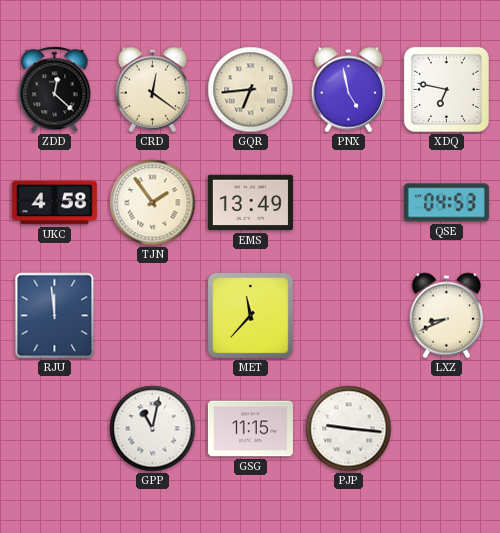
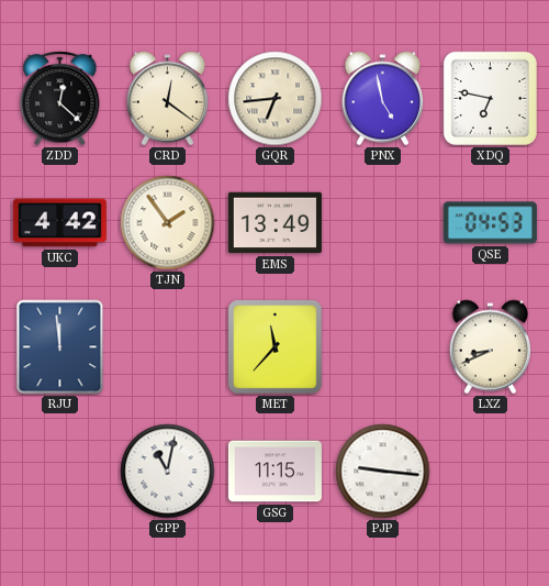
UKC: 4:58 -> 4:42 (59, 223)
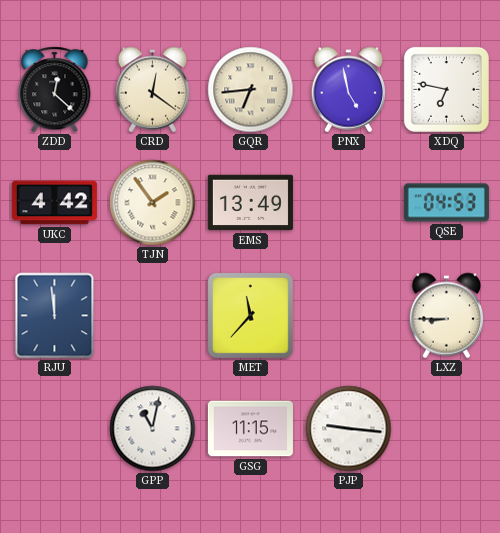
LXZ: 8:41 -> 8:45 (446, 316)
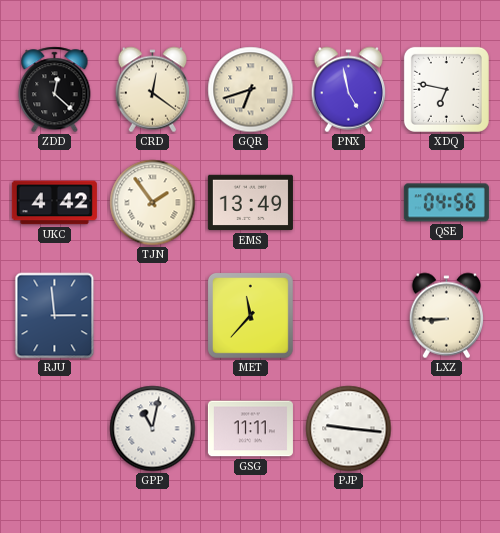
GQR: 6:44 -> 6:42 (251, 90)
QSE: 04:53 -> 04:56 (446, 203)
RJU: 11:59 -> 2:59 (55, 316)
GSG: 11:15 -> 11:11 (250, 429)
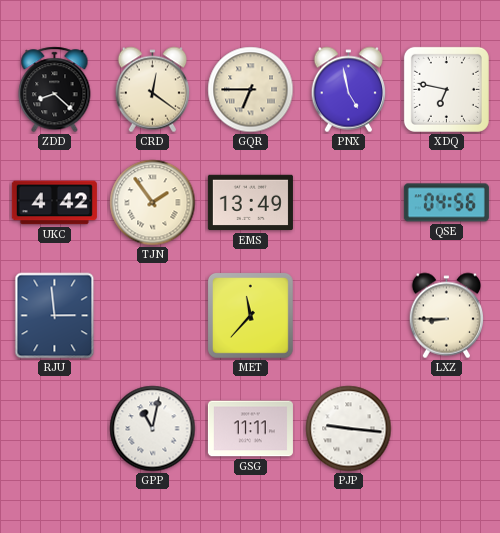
ZDD: 12:22 -> 8:22 (55, 90)
GQR: 6:42 -> 6:45 (251, 90)
